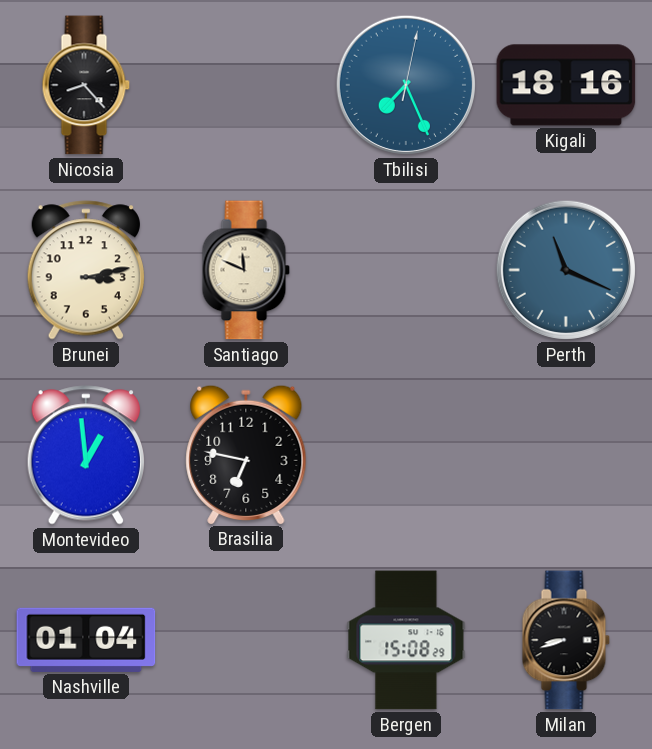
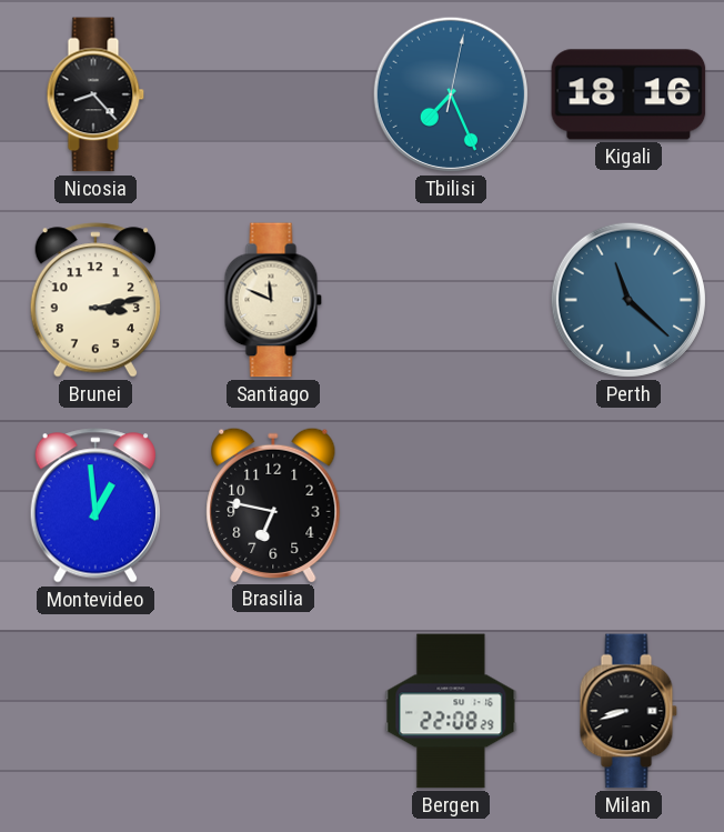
Perth: 11:19 -> 11:22 (629, 300)
Nashville: 01:04 -> none (86, 640)
Bergen: 15:08 -> 22:08 (451, 711)
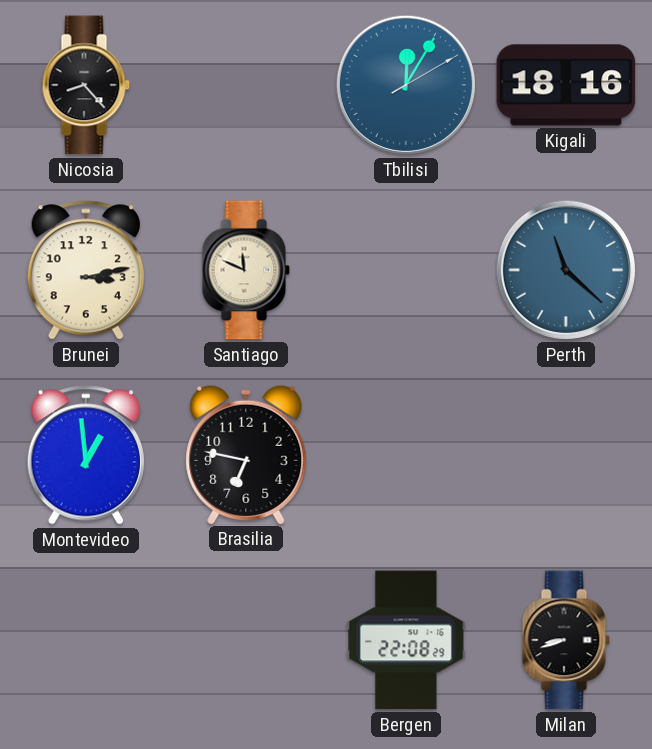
Tbilisi: 7:26 -> 12:05 (406, 85)
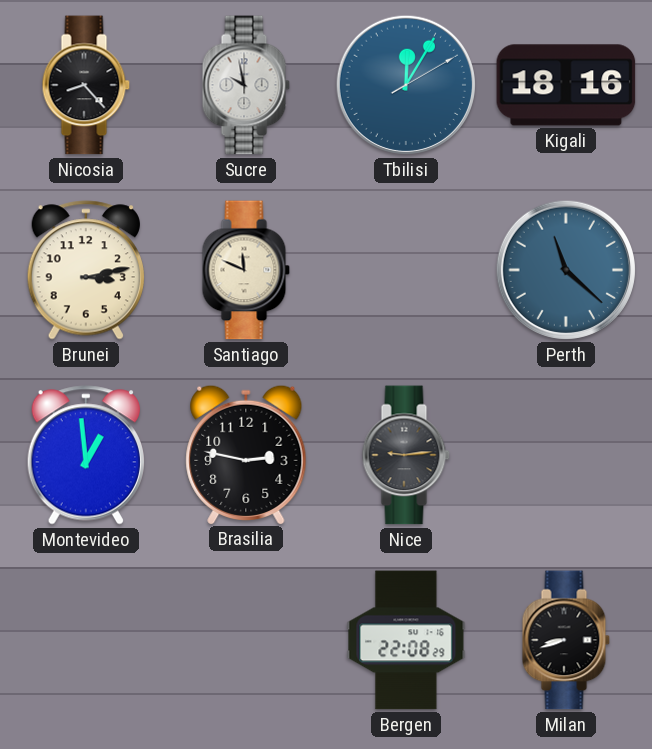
Sucre: none -> 9:58 (246, 85)
Brasilia: 6:47 -> 2:47 (246, 454)
Nice: none -> 9:14 (406, 455)
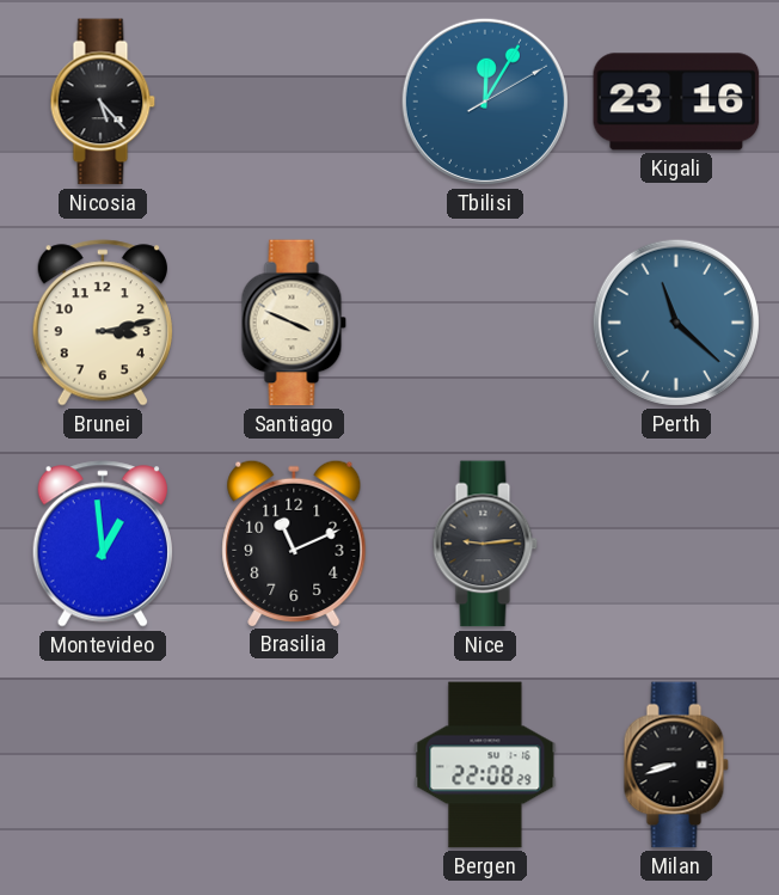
Nicosia: 8:23 -> 5:23 (103, 102)
Sucre: 9:58 -> none (246, 85)
Kigali: 18:16 -> 23:16 (676, 102)
Santiago: 11:49 -> 3:49 (294, 323)
Brasilia: 2:47 -> 11:11 (294, 542)
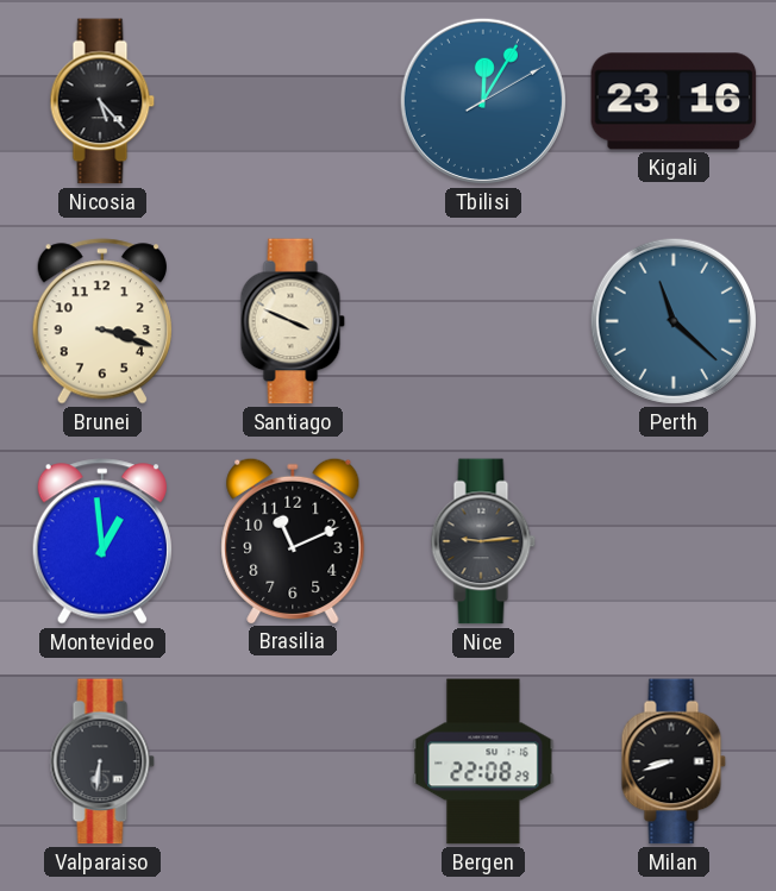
Brunei: 3:13 -> 3:18 (102, 321)
Valparaiso: none -> 6:31 (102, 761)
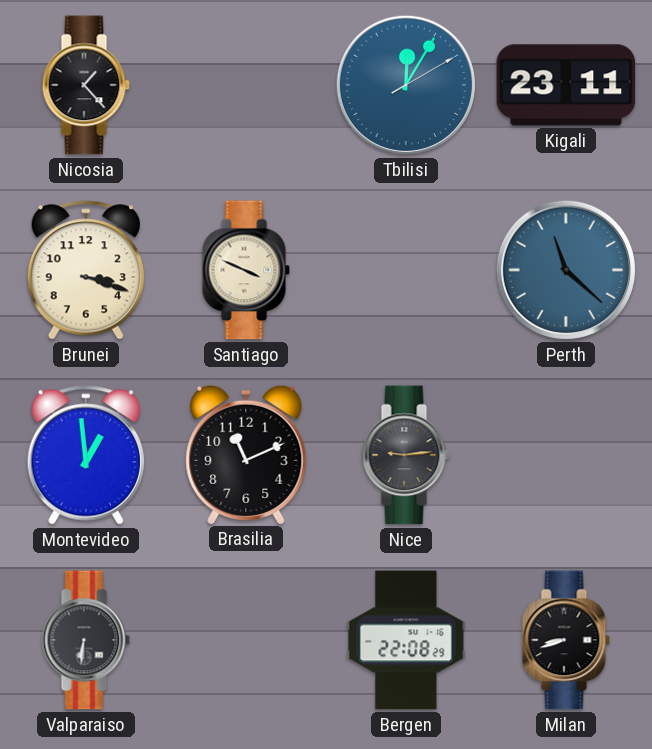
Nicosia: 5:23 -> 1:23 (86, 85)
Kigali: 23:16 -> 23:11 (566, 85)
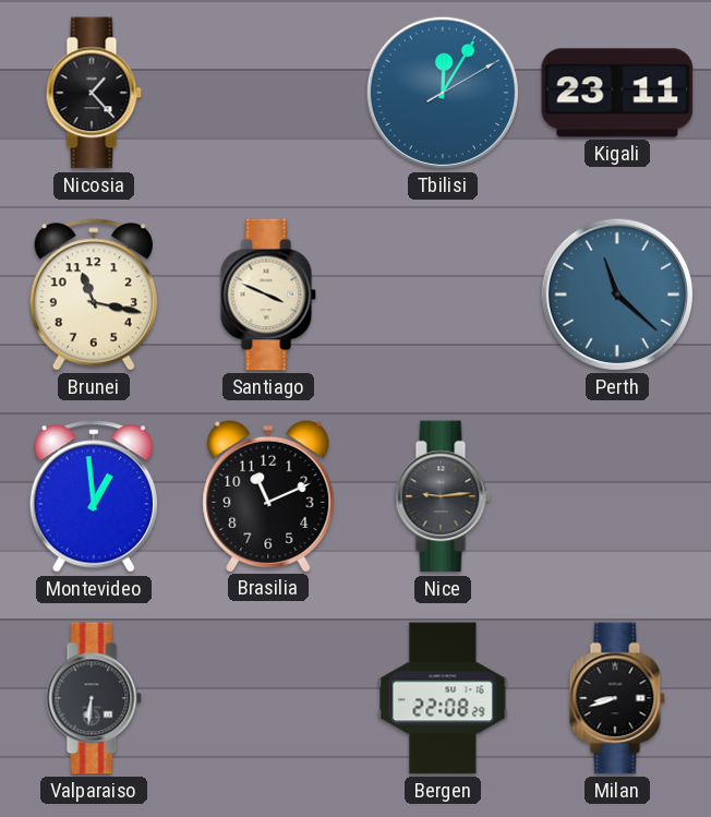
Brunei: 3:18 -> 11:17 (94, 295)
